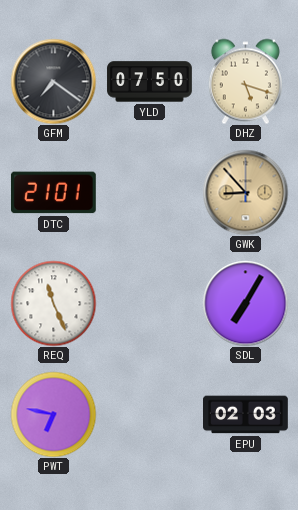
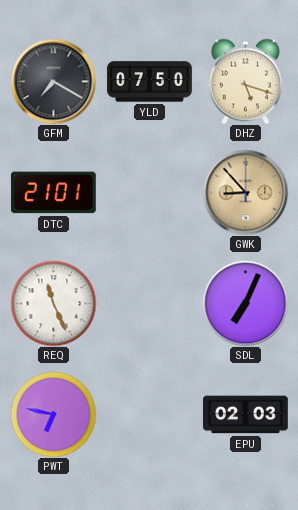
GFM: 7:21 -> 7:20 (53, 81)
SDL: 7:05 -> 7:04 (245, 303)
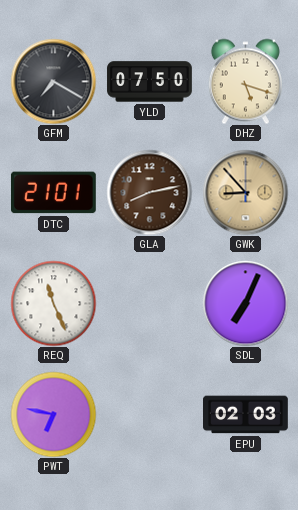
GLA: none -> 8:13 (149, 192)
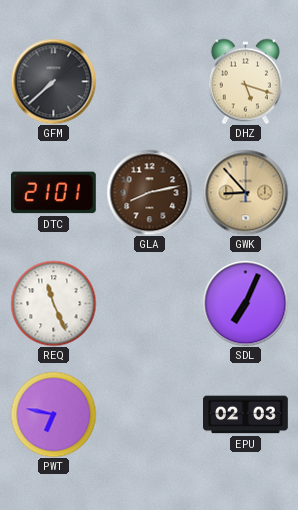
GFM: 7:20 -> 7:38 (53, 81)
YLD: 07:50 -> none (150, 82)
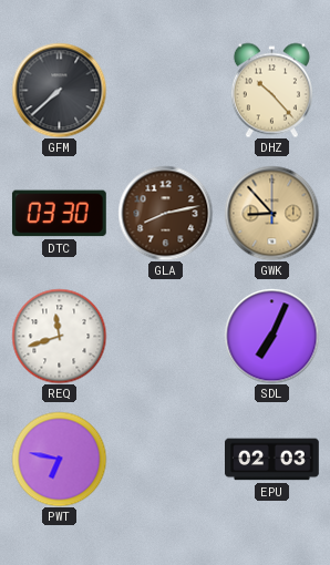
DHZ: 5:18 -> 10:23 (271, 90)
DTC: 21:01 -> 03:30 (59, 214)
REQ: 11:26 -> 11:42 (59, 336)
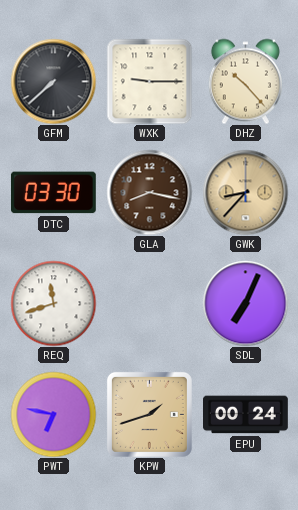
WXK: none -> 9:15 (149, 81)
GLA: 8:13 -> 8:17 (149, 192)
GWK: 8:53 -> 8:37 (245, 192)
KPW: none -> 1:42 (149, 414)
EPU: 02:03 -> 00:24 (246, 415)
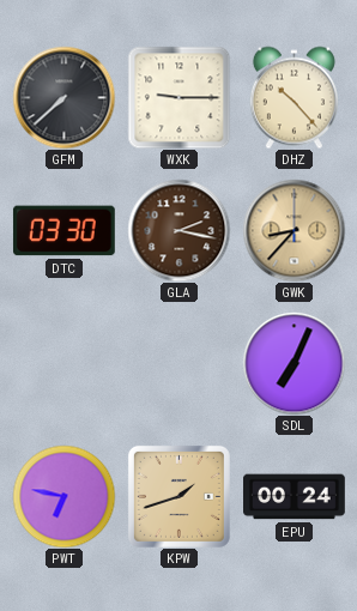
GLA: 8:17 -> 2:17 (179, 230)
REQ: 11:42 -> none (53, 303)
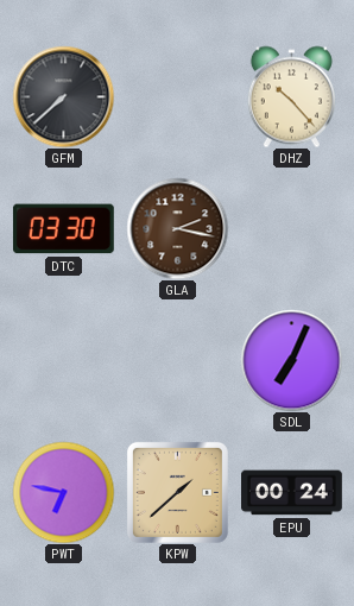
WXK: 9:15 -> none (179, 97)
GWK: 8:37 -> none (294, 230)
KPW: 1:42 -> 1:38 (177, 492)
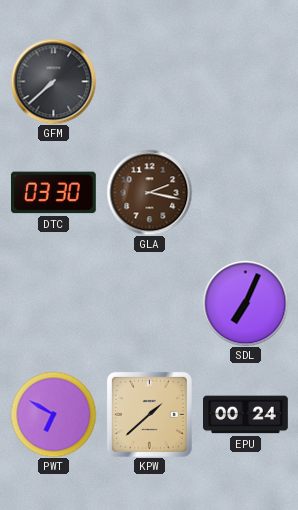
DHZ: 10:23 -> none (291, 96)
PWT: 6:47 -> 6:50 (53, 414)
